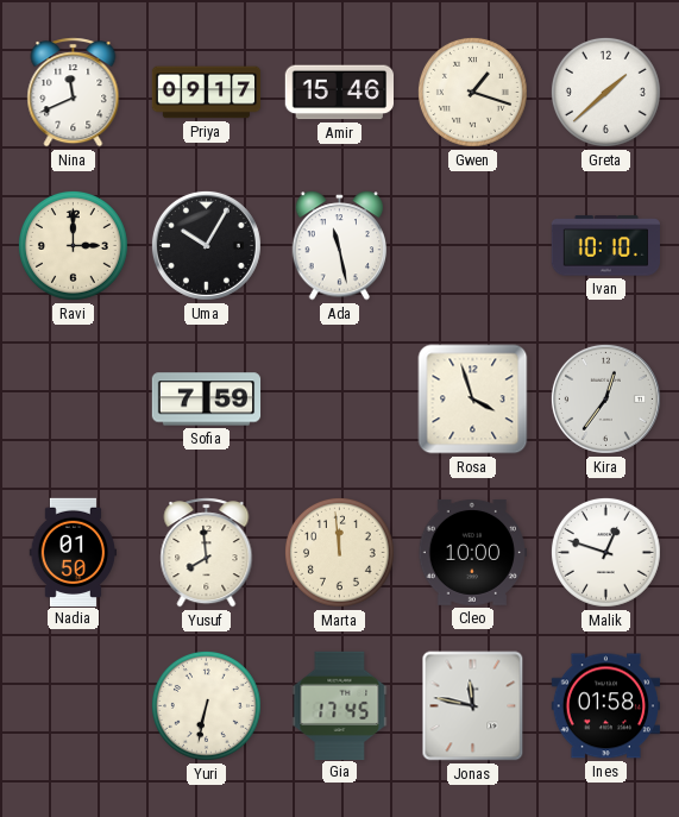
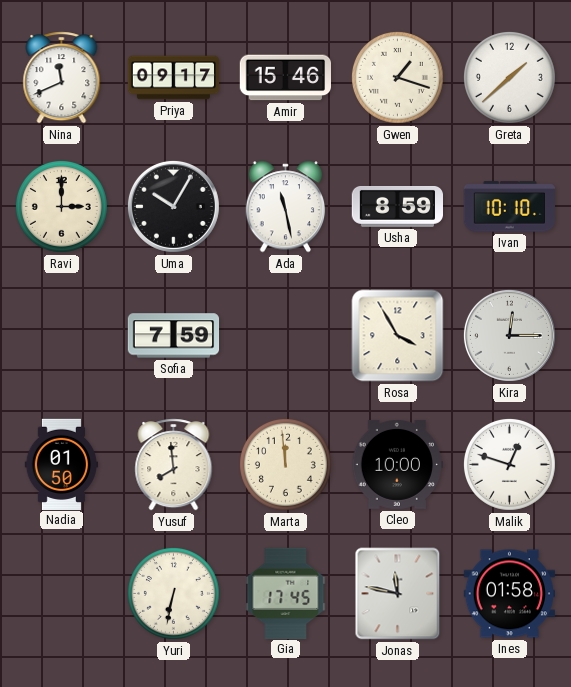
Usha: none -> 8:59 (397, 206)
Rosa: 3:57 -> 3:55 (398, 336)
Kira: 12:36 -> 12:15 (509, 335)
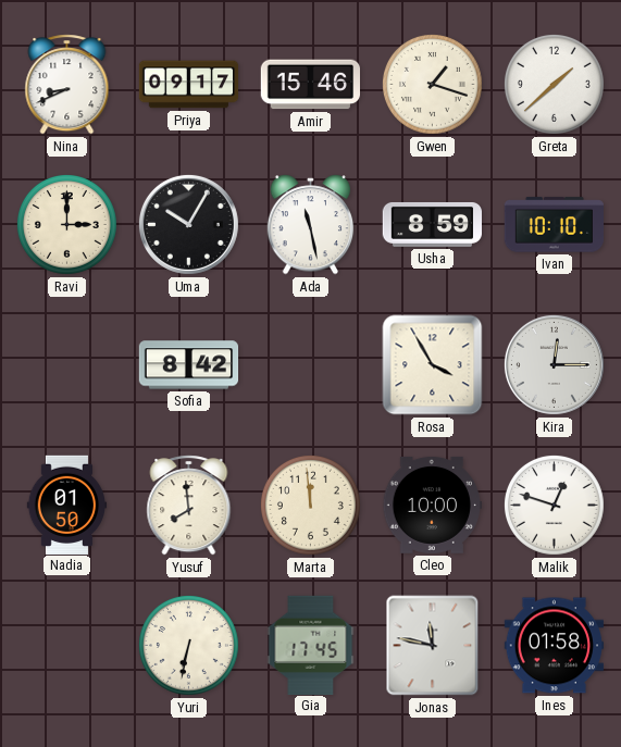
Nina: 11:41 -> 8:41 (67, 85)
Sofia: 7:59 -> 8:42 (189, 365)
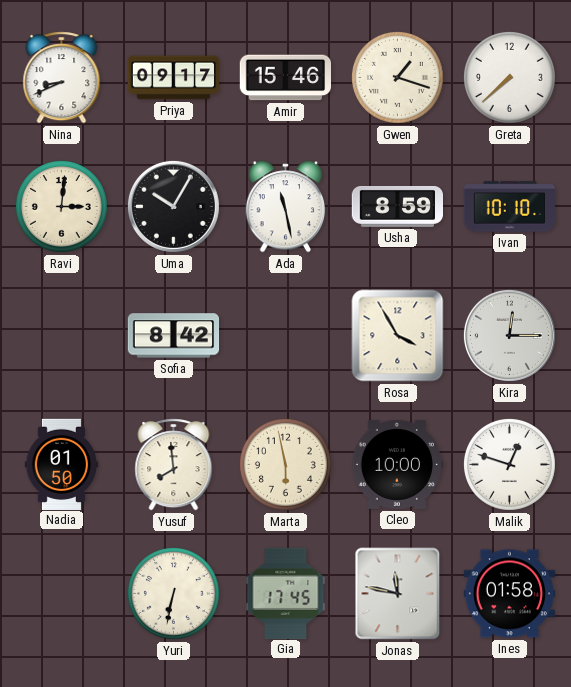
Greta: 1:38 -> 7:38 (509, 77)
Ravi: 3:00 -> 3:01 (61, 206)
Marta: 11:59 -> 5:58 (285, 464)
